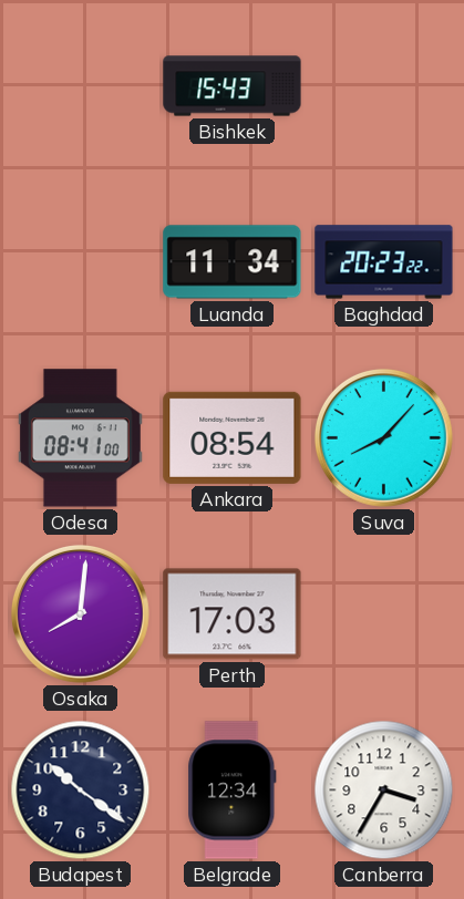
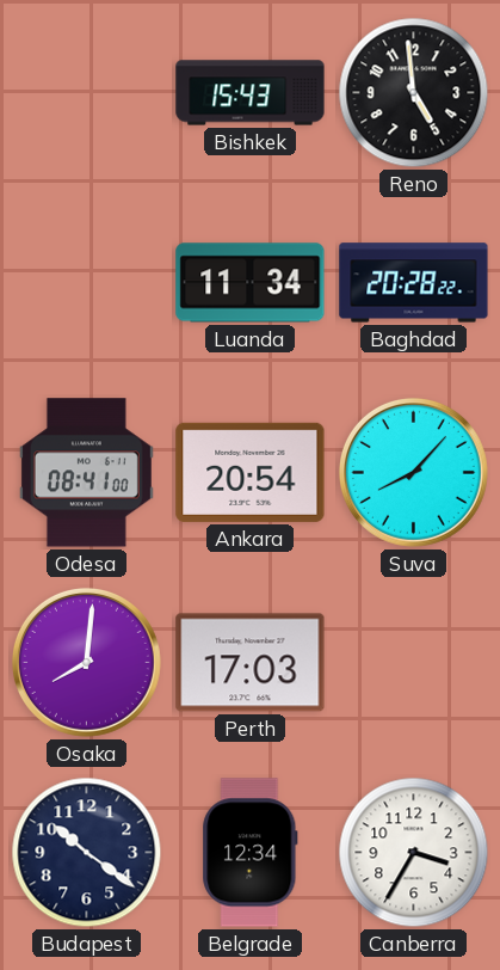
Reno: none -> 4:59 (414, 93)
Baghdad: 20:23 -> 20:28 (414, 283)
Ankara: 08:54 -> 20:54 (251, 472)
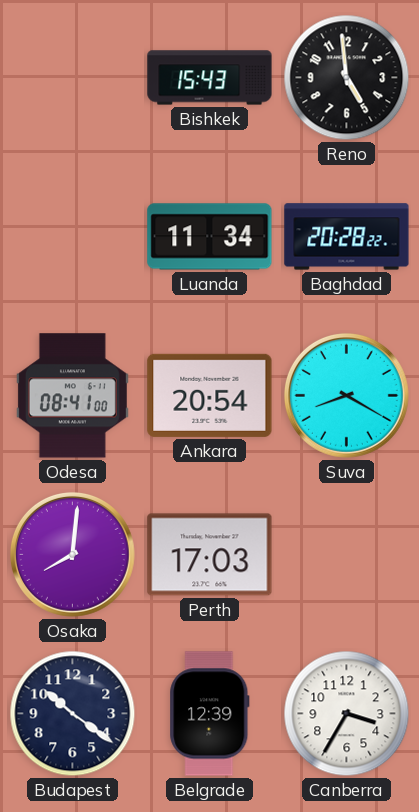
Suva: 8:07 -> 8:20 (346, 395)
Belgrade: 12:34 -> 12:39 (210, 714)
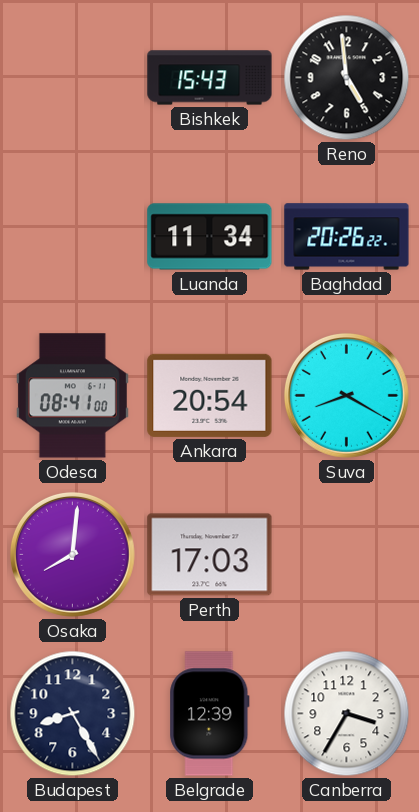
Baghdad: 20:28 -> 20:26 (347, 237)
Budapest: 10:21 -> 8:25 (73, 714)
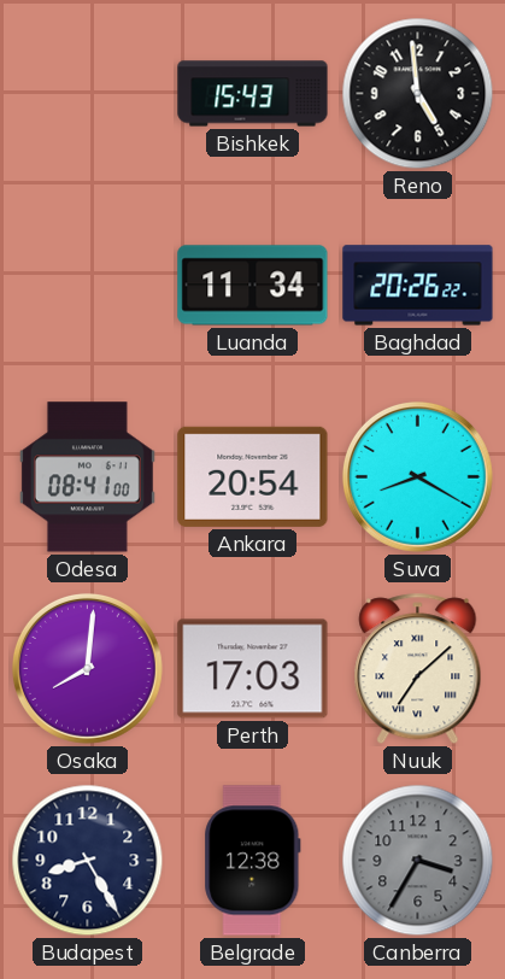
Nuuk: none -> 7:08 (418, 669)
Belgrade: 12:39 -> 12:38 (253, 861)
Canberra dial: white -> grey (418, 861)
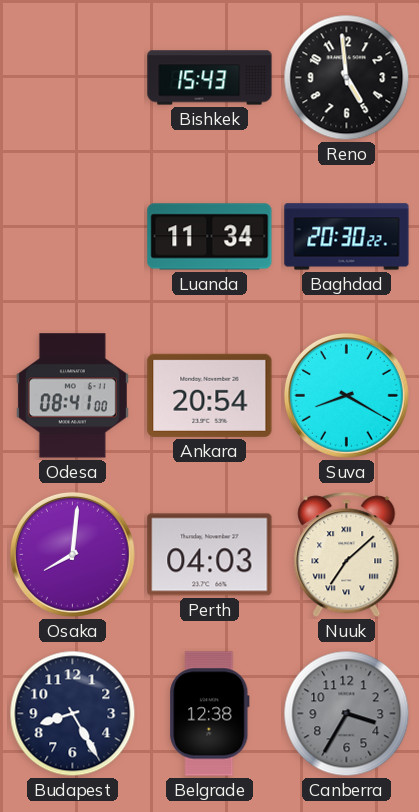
Baghdad: 20:26 -> 20:30 (347, 237)
Perth: 17:03 -> 04:03 (210, 555)
